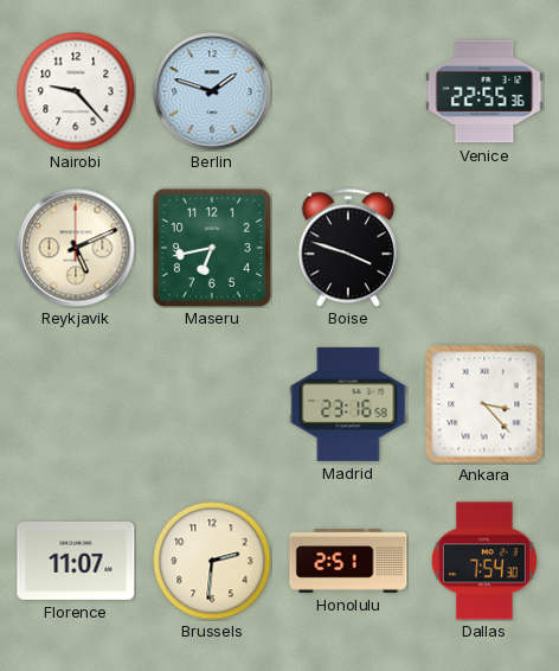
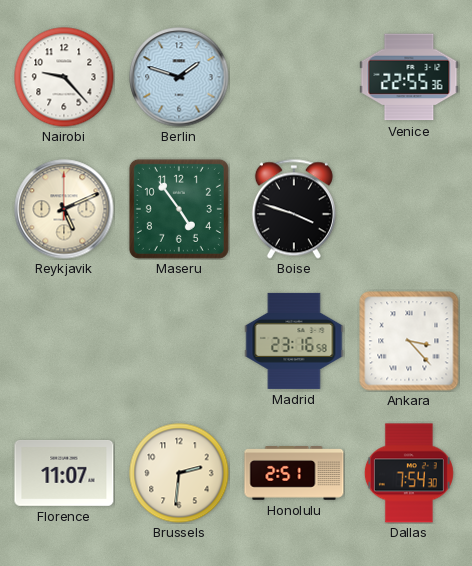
Maseru: 6:43 -> 4:54 (179, 209)
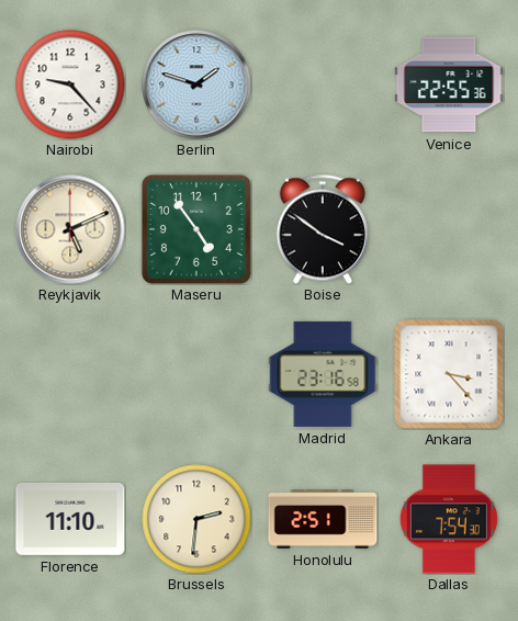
Boise: 3:48 -> 3:51 (323, 229)
Florence: 11:07 -> 11:10 (70, 519)
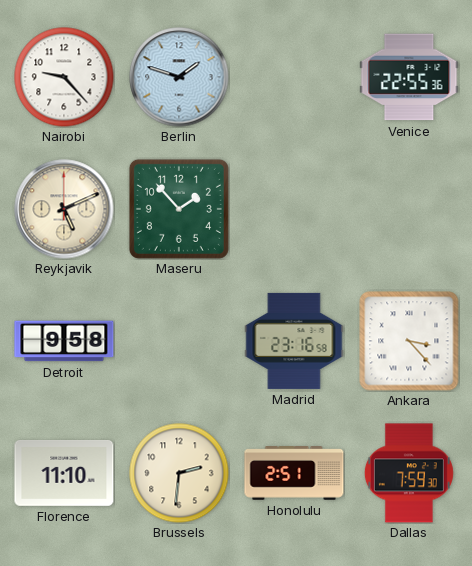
Maseru: 4:54 -> 1:53 (179, 209)
Boise: 3:51 -> none (323, 229)
Detroit: none -> 9:58 (64, 341)
Dallas: 7:54 -> 7:59 (409, 473)
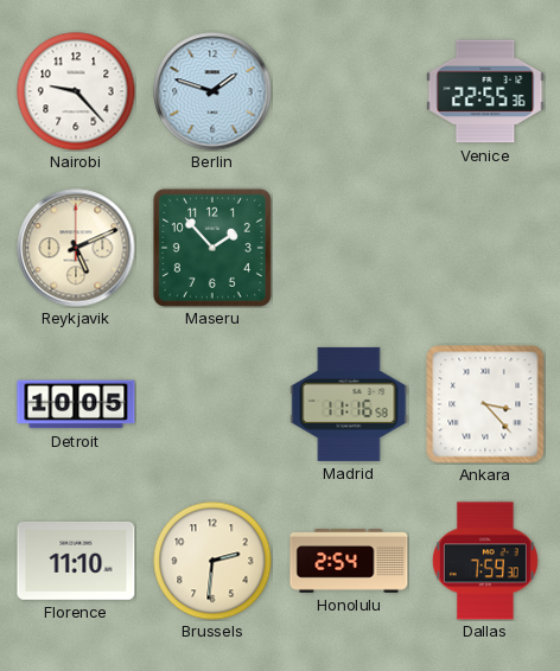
Detroit: 9:58 -> 10:05 (76, 404)
Madrid: 23:16 -> 11:16 (349, 404)
Honolulu: 2:51 -> 2:54 (349, 561)
